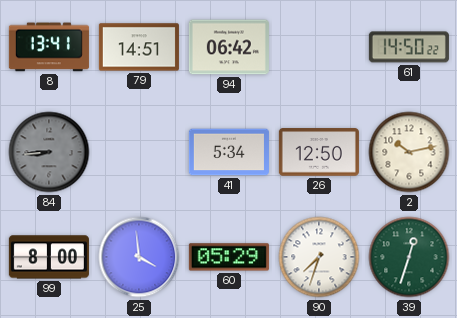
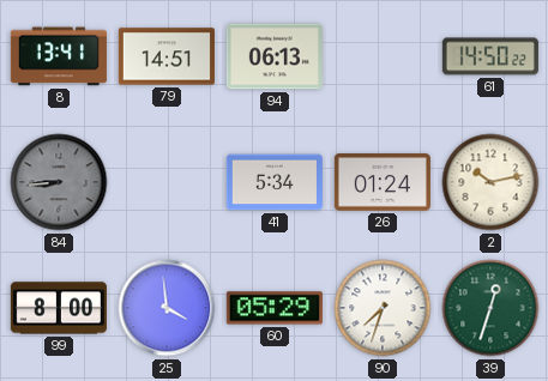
94: 06:42 -> 06:13 (275, 56)
26: 12:50 -> 01:24 (383, 182)
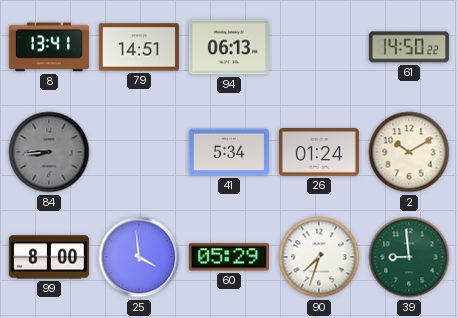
2: 10:13 -> 10:10 (409, 152)
39: 12:33 -> 8:59 (409, 257)
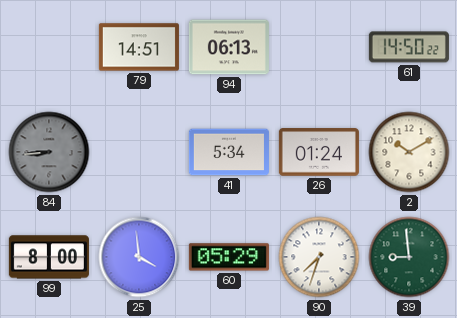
8: 13:41 -> none (49, 47)
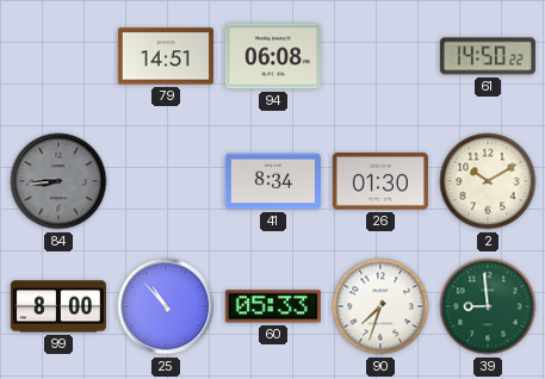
94: 06:13 -> 06:08 (273, 56)
41: 5:34 -> 8:34 (273, 181)
26: 01:24 -> 01:30 (380, 181)
25: 3:59 -> 10:53 (166, 306)
60: 05:29 -> 05:33 (273, 306)
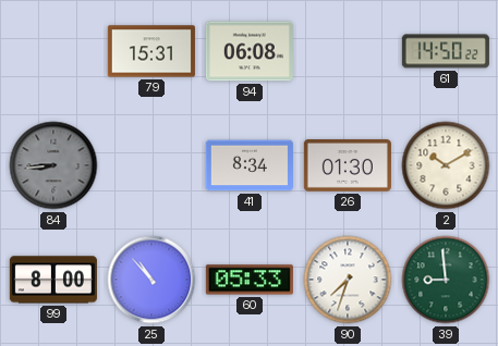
79: 14:51 -> 15:31 (151, 51)
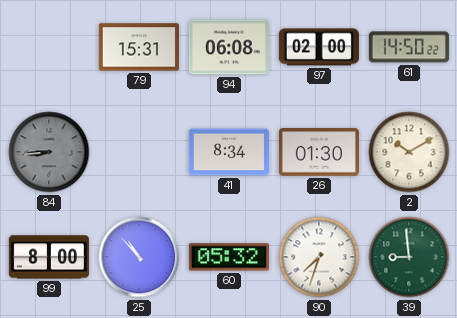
97: none -> 02:00 (319, 47)
60: 05:33 -> 05:32 (229, 257)
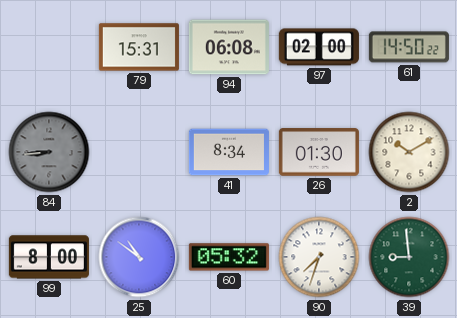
25: 10:53 -> 10:51 (139, 257)
